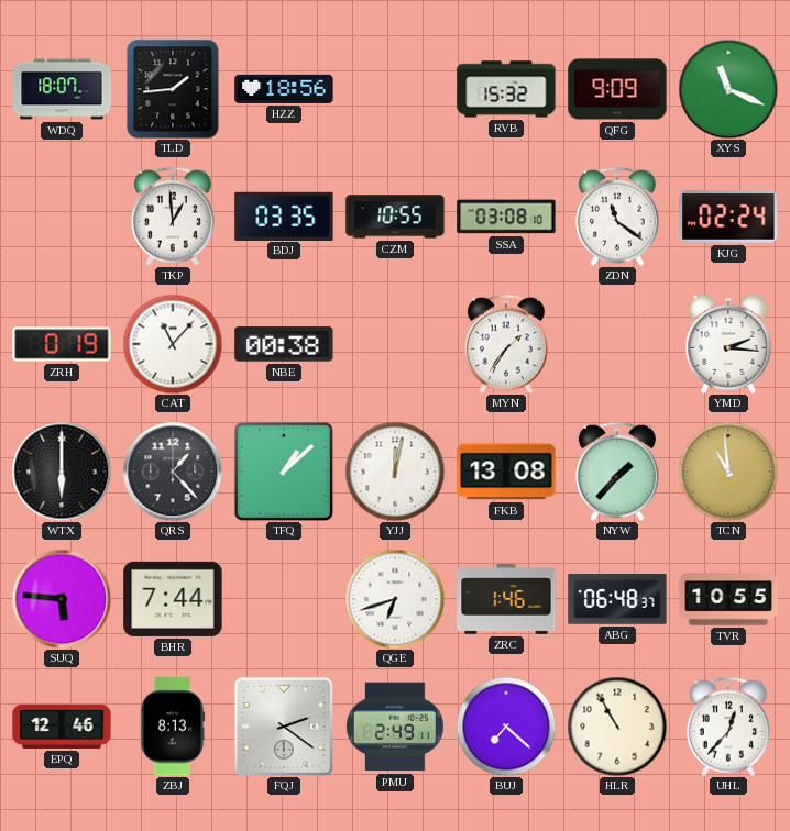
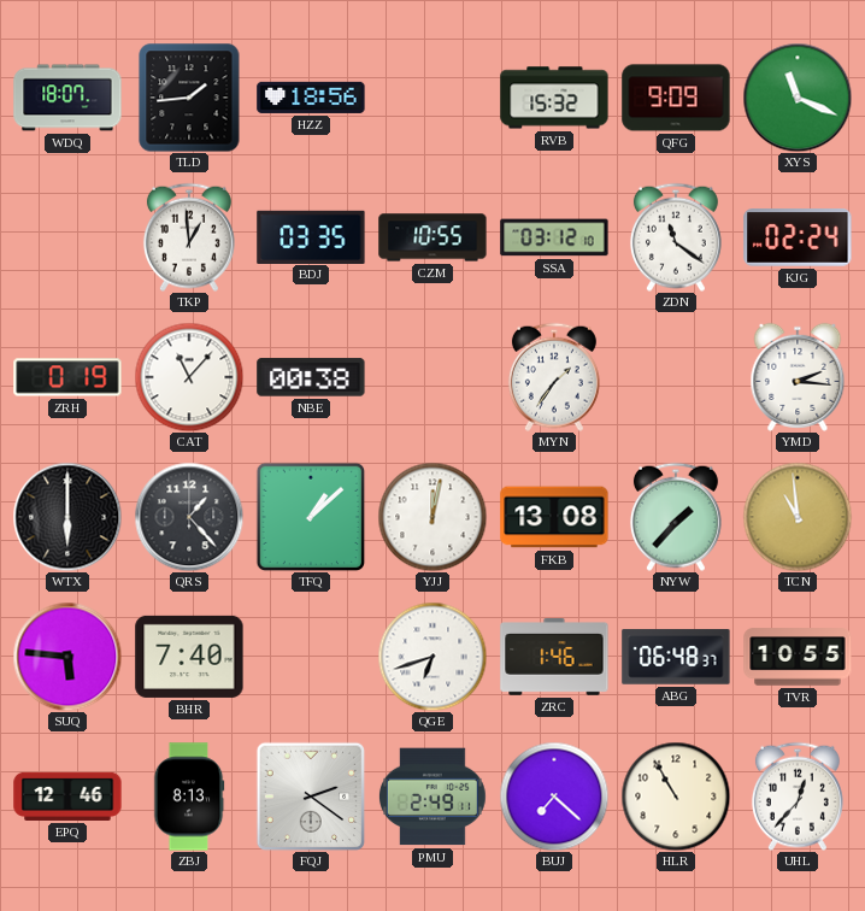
SSA: 03:08 -> 03:12 (554, 237)
BHR: 7:44 -> 7:40 (189, 657)
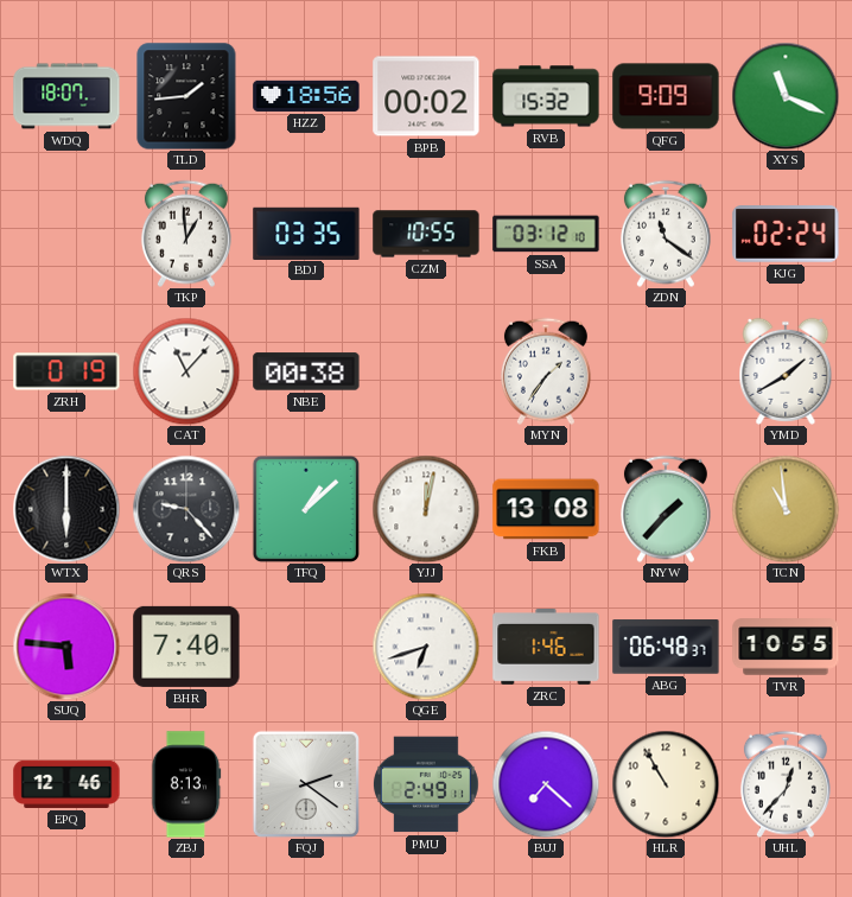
BPB: none -> 00:02 (426, 96)
YMD: 2:16 -> 1:40 (786, 371)
QRS: 1:23 -> 9:23 (186, 509)
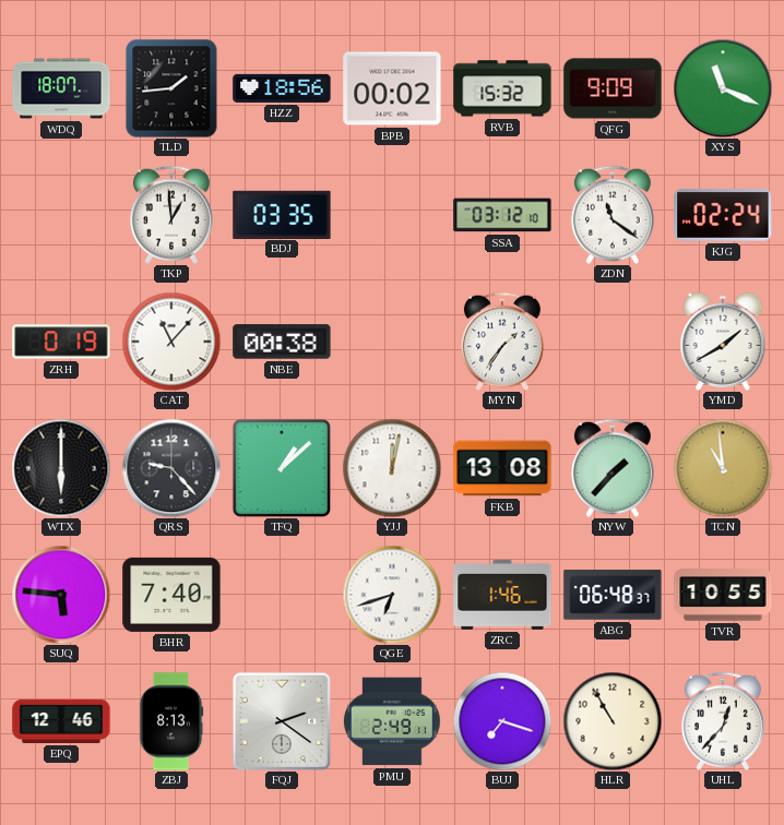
CZM: 10:55 -> none (426, 234)
BUJ: 7:22 -> 7:18 (502, 721)
